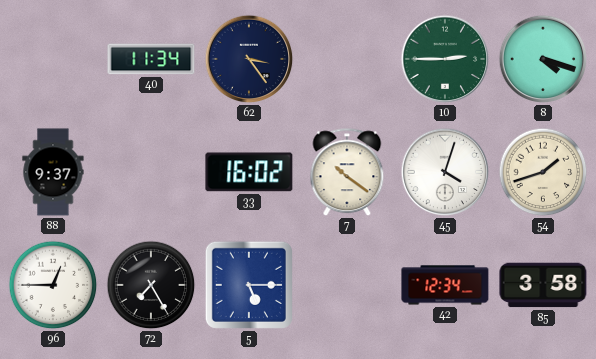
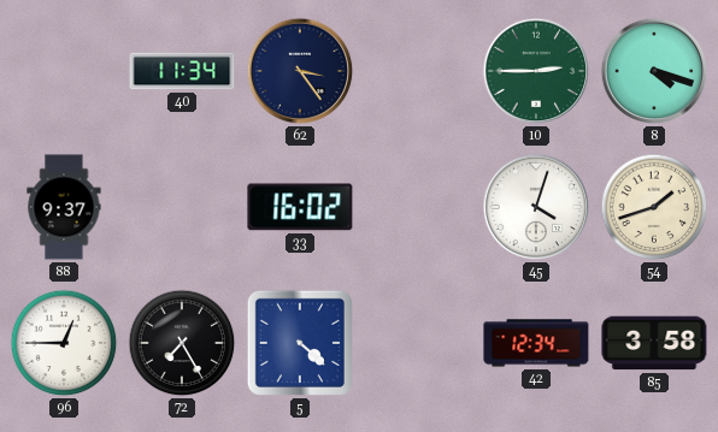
7: 10:21 -> none (347, 173)
5: 5:15 -> 4:22 (300, 343)
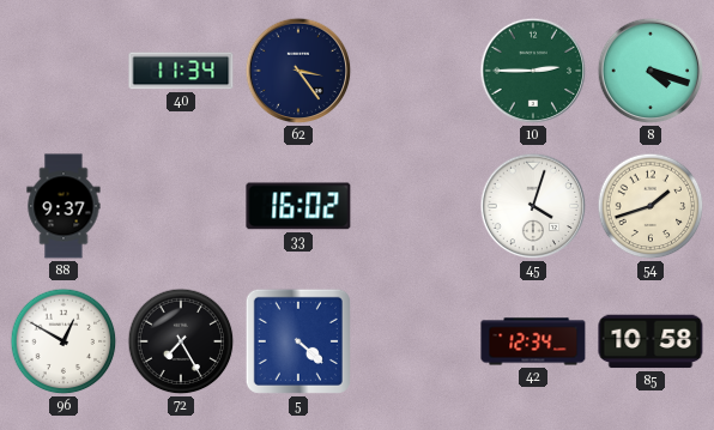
96: 12:45 -> 12:50 (63, 341)
85: 3:58 -> 10:58 (651, 341)
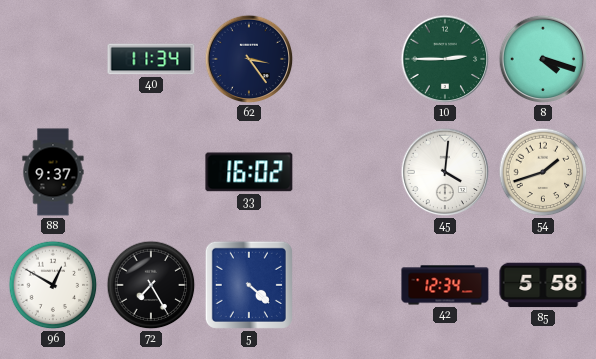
45: 4:03 -> 4:01 (445, 172)
85: 10:58 -> 5:58 (543, 285)
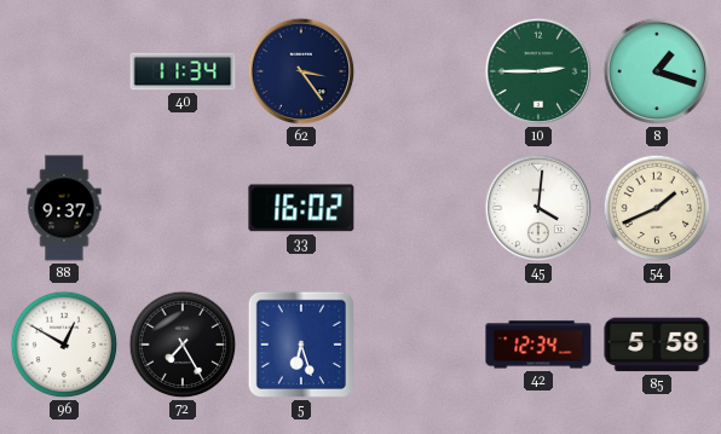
8: 4:18 -> 1:18 (657, 71)
54: 1:42 -> 1:41 (657, 208)
5: 4:22 -> 6:27 (301, 345)
